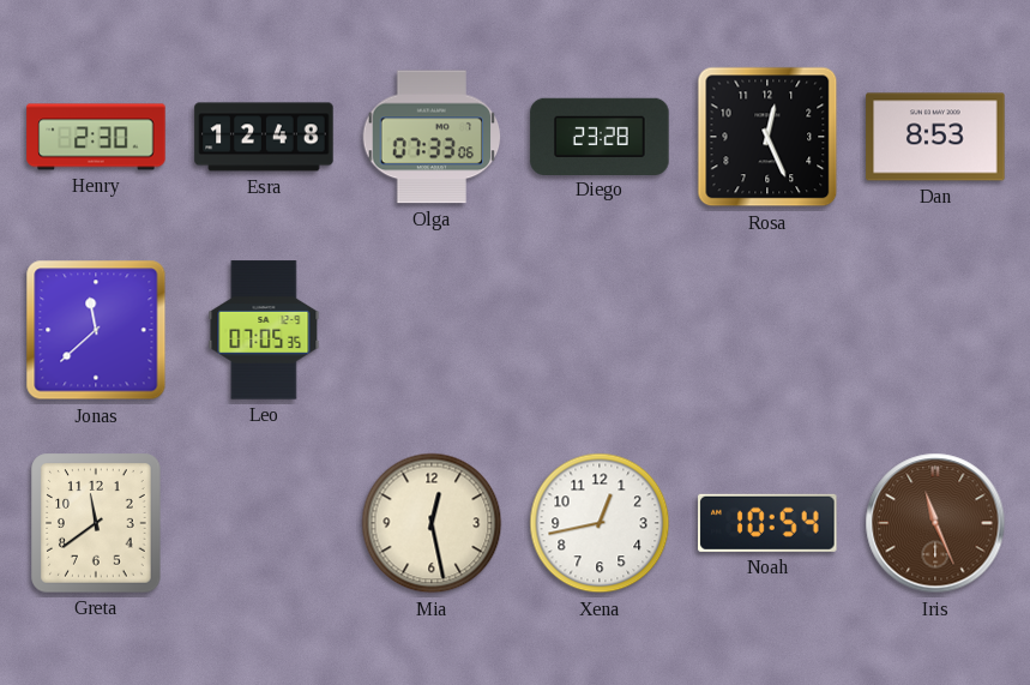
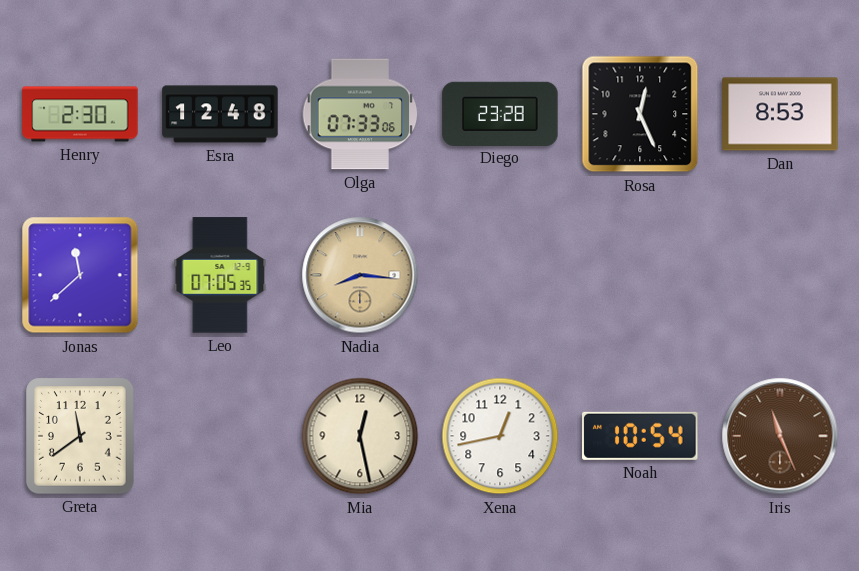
Nadia: none -> 8:16 (360, 275)
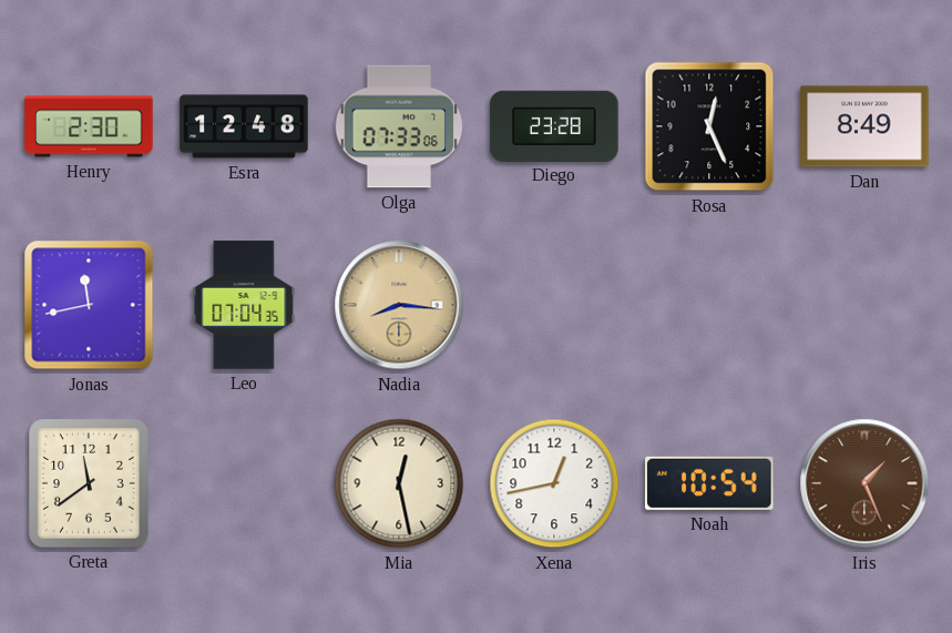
Dan: 8:53 -> 8:49 (864, 126)
Jonas: 11:38 -> 11:43 (89, 305)
Leo: 07:05 -> 07:04 (244, 305)
Iris: 11:26 -> 1:26 (864, 483)
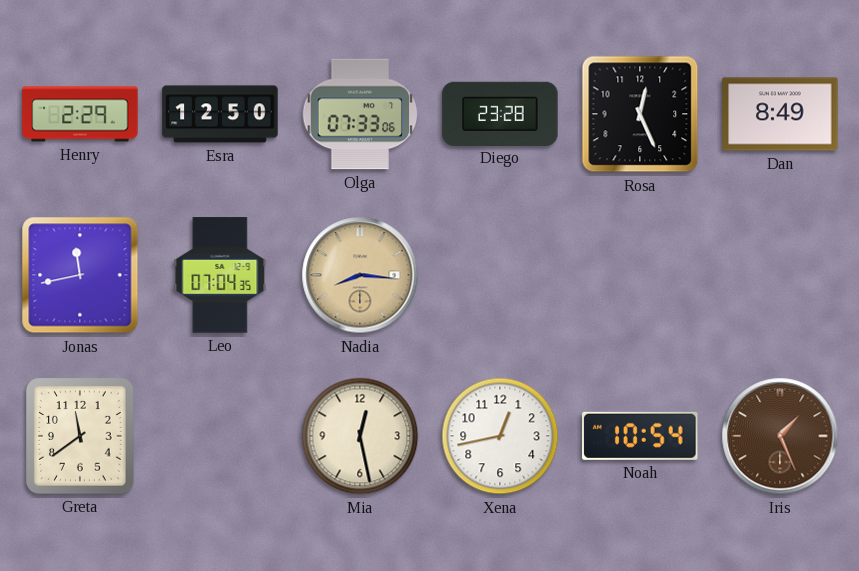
Henry: 2:30 -> 2:29 (80, 114)
Esra: 12:48 -> 12:50 (220, 114)
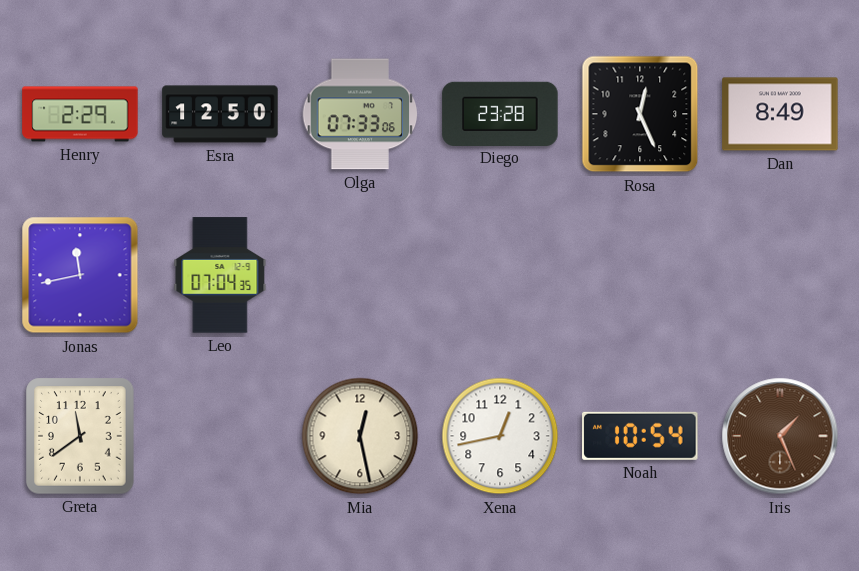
Nadia: 8:16 -> none (360, 275)
